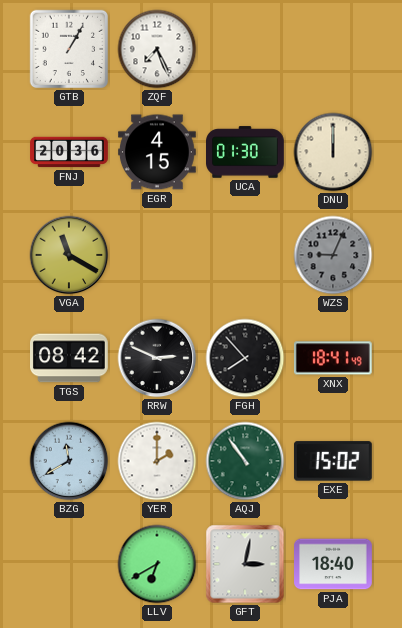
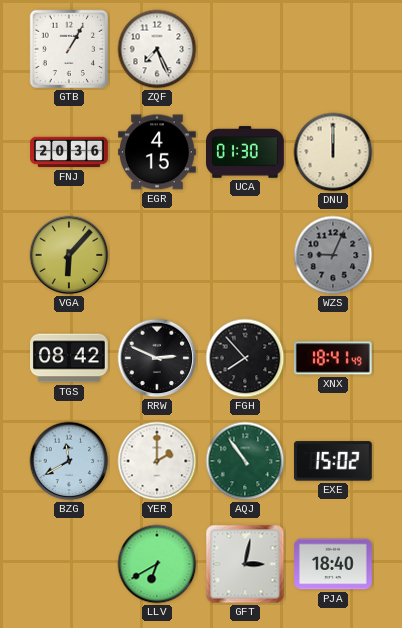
VGA: 11:20 -> 6:07 (69, 255)
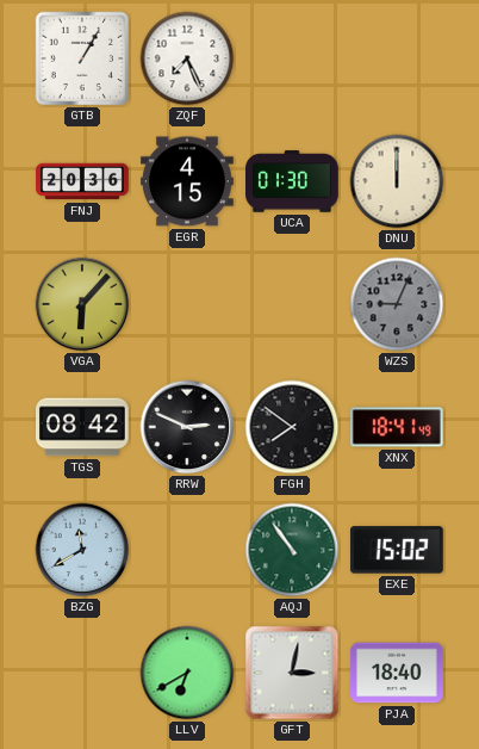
FGH: 7:53 -> 7:51 (292, 427)
YER: 2:00 -> none (157, 461)
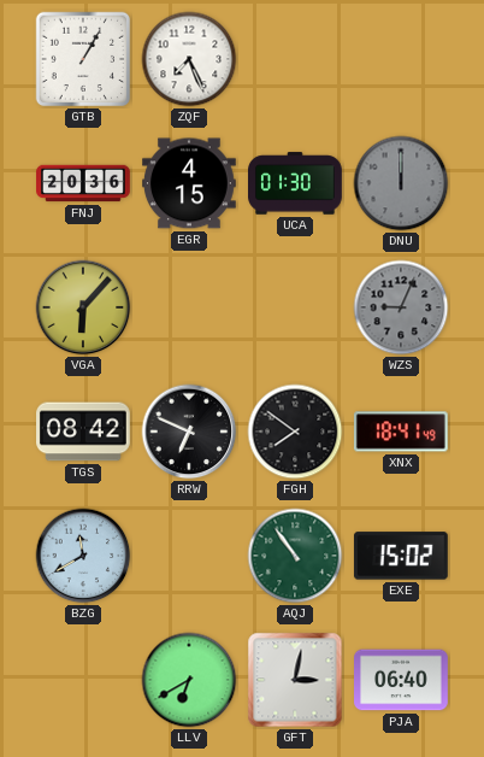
DNU dial: cream -> grey (401, 183)
RRW: 2:49 -> 6:49 (189, 432)
PJA: 18:40 -> 06:40 (402, 680)
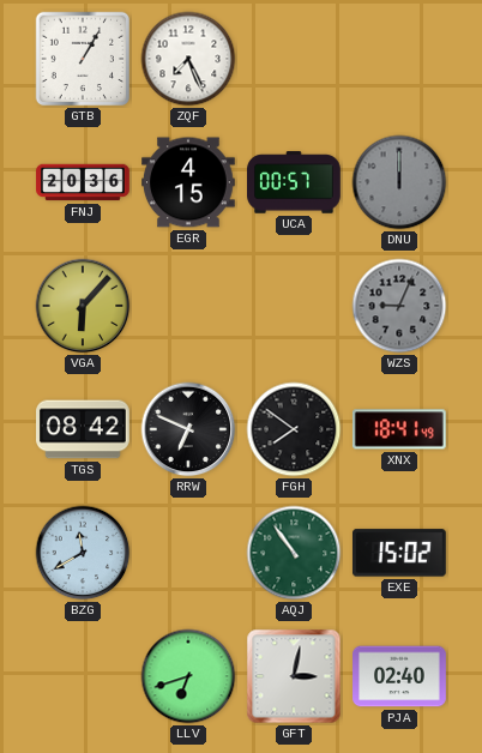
UCA: 01:30 -> 00:57 (295, 182)
LLV: 6:40 -> 6:42 (188, 676)
PJA: 06:40 -> 02:40 (400, 676)
